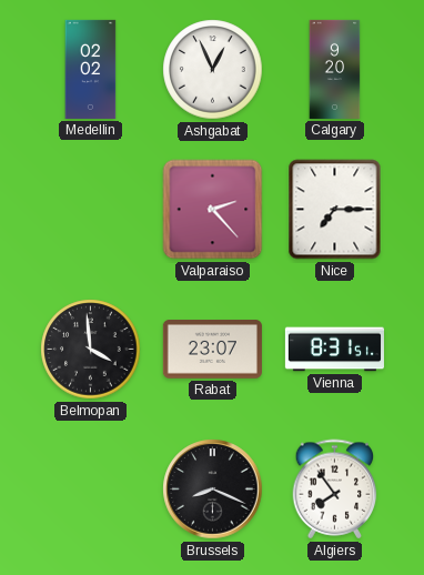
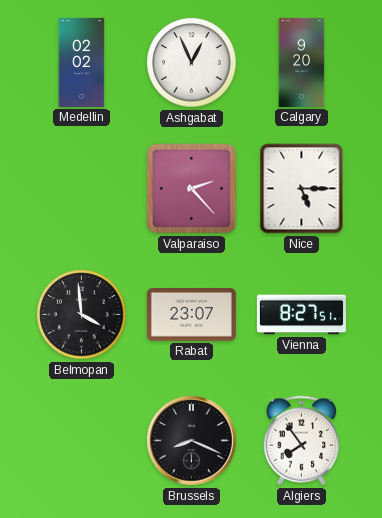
Nice: 7:15 -> 5:15 (302, 189)
Vienna: 8:31 -> 8:27 (301, 315)
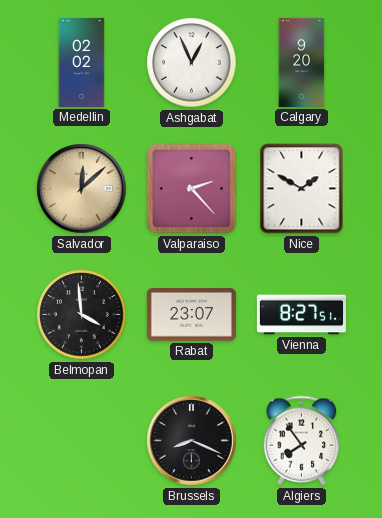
Salvador: none -> 12:08 (82, 189)
Nice: 5:15 -> 1:50 (302, 189)
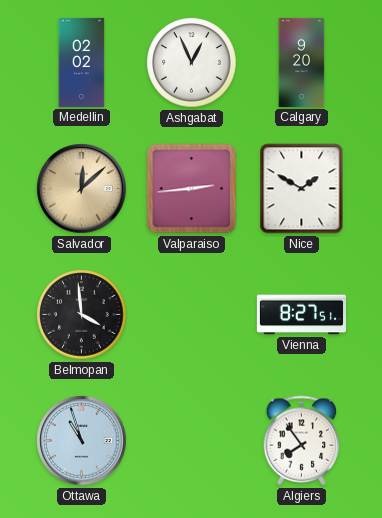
Valparaiso: 2:23 -> 2:44 (192, 189)
Rabat: 23:07 -> none (191, 315)
Ottawa: none -> 10:57 (82, 441)
Brussels: 8:19 -> none (192, 441)
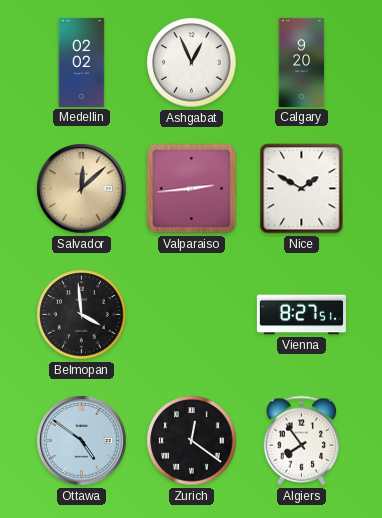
Ottawa: 10:57 -> 4:51 (82, 441)
Zurich: none -> 12:21 (192, 441)
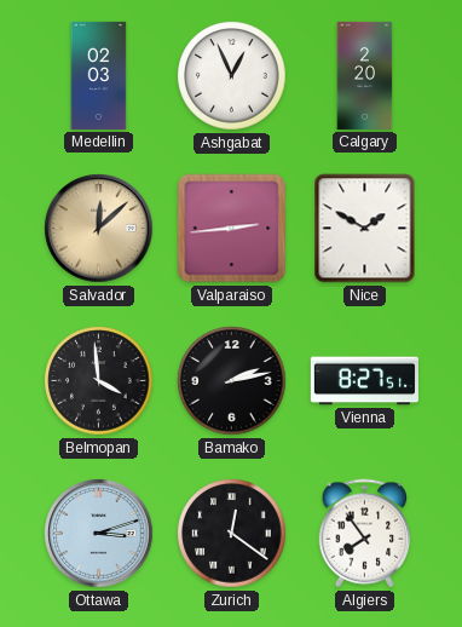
Medellin: 02:02 -> 02:03 (99, 75)
Calgary: 9:20 -> 2:20 (365, 75)
Bamako: none -> 2:13 (232, 381)
Ottawa: 4:51 -> 3:12 (99, 534)
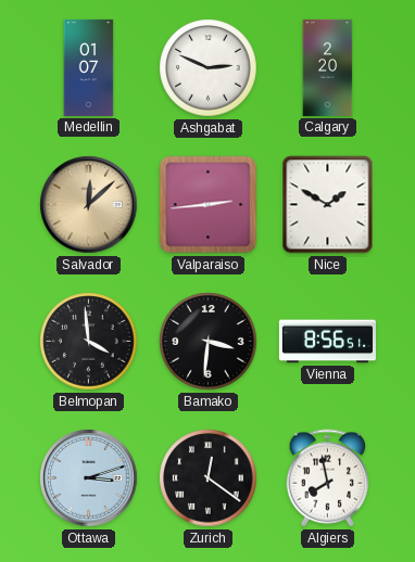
Medellin: 02:03 -> 01:07 (89, 67)
Ashgabat: 12:56 -> 2:49 (209, 68)
Bamako: 2:13 -> 3:31 (209, 342)
Vienna: 8:27 -> 8:56 (327, 342)
Algiers: 7:54 -> 7:58 (328, 478)
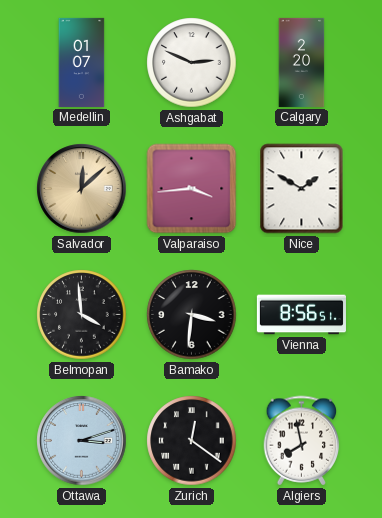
Valparaiso: 2:44 -> 3:44 (192, 189)
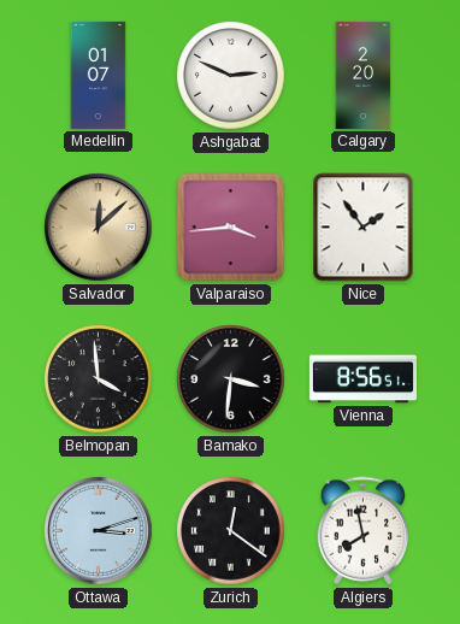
Nice: 1:50 -> 1:54 (364, 228)
